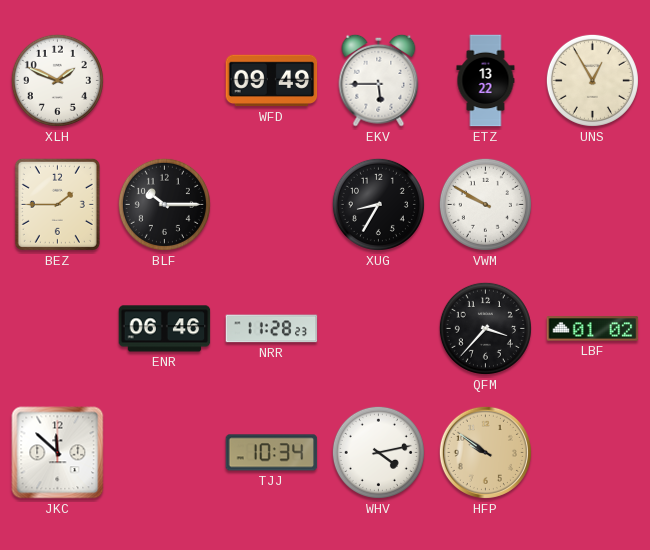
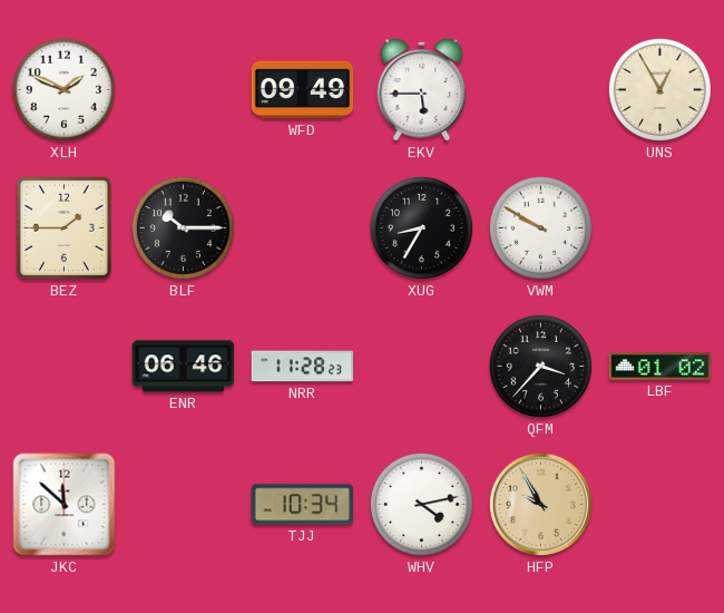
ETZ: 13:22 -> none (486, 81)
HFP: 9:51 -> 9:55 (540, 504)
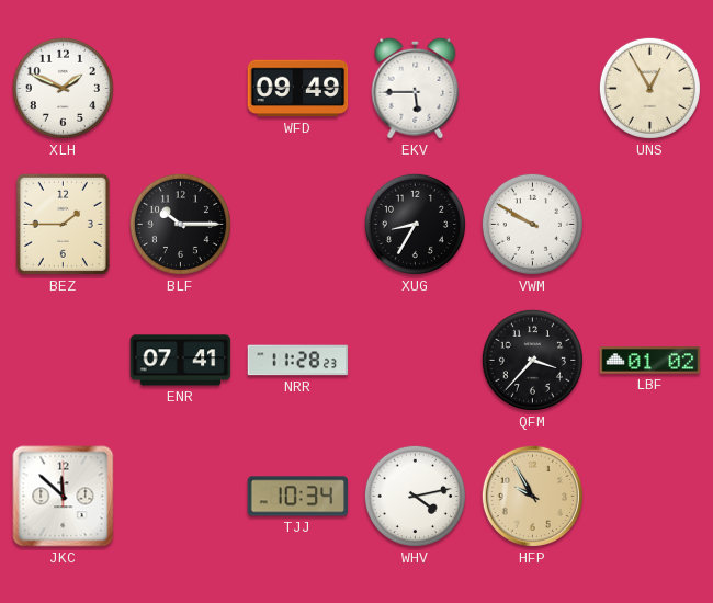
ENR: 06:46 -> 07:41 (181, 361)
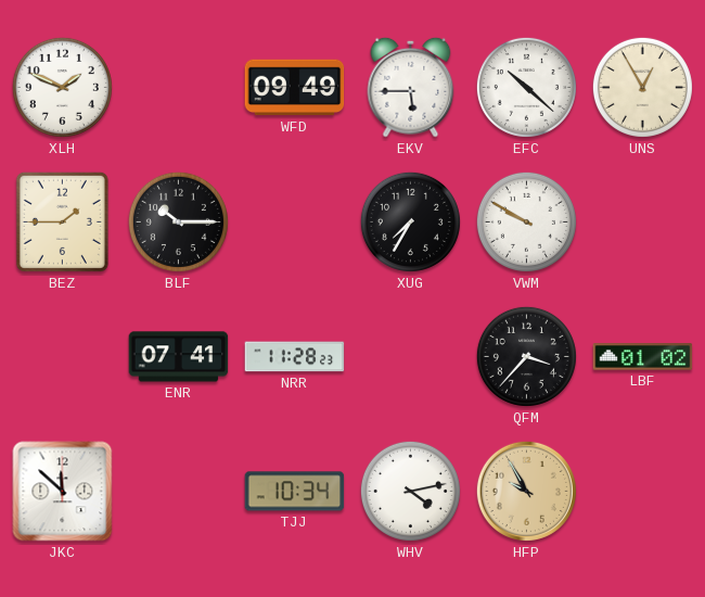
EFC: none -> 10:22 (526, 87)
XUG: 8:35 -> 7:35 (410, 221)
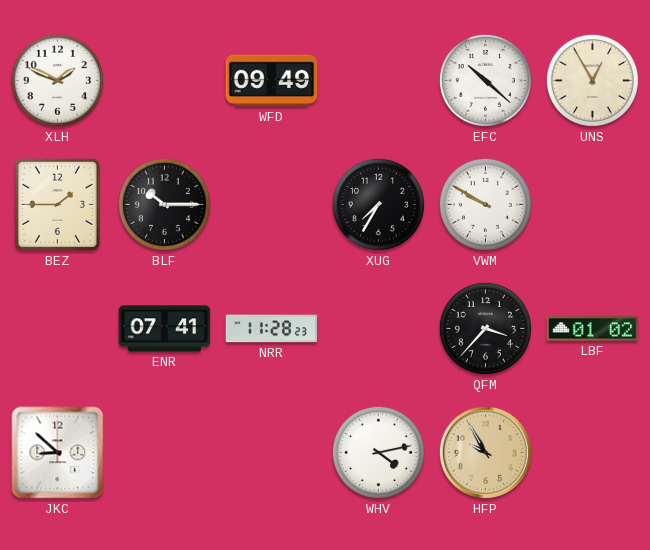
EKV: 5:45 -> none (411, 87)
JKC: 11:52 -> 8:52 (58, 453)
TJJ: 10:34 -> none (295, 492)
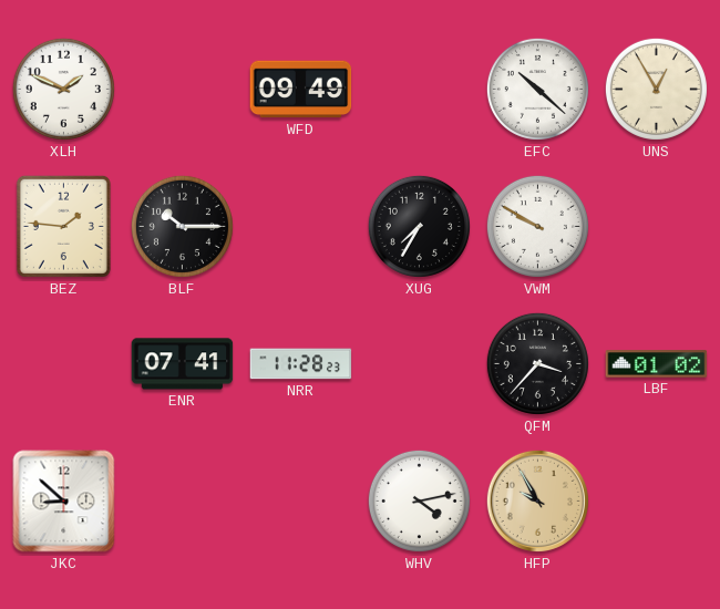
BEZ: 1:45 -> 1:46 (63, 226)
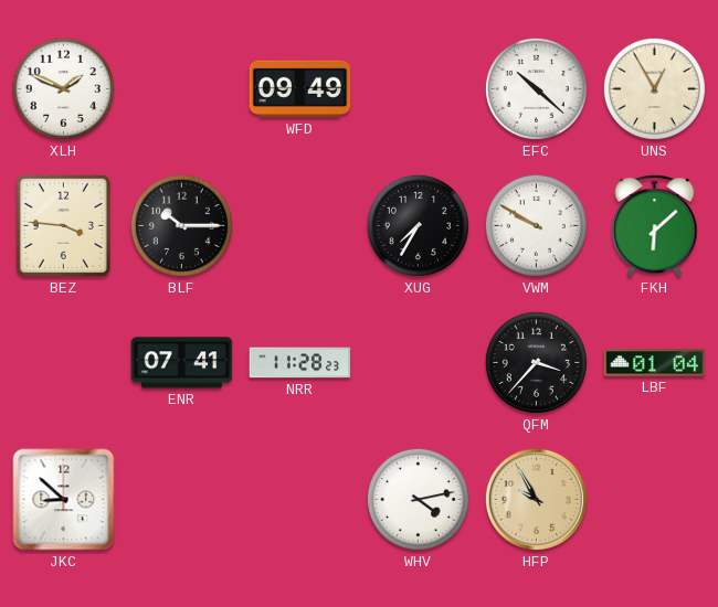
BEZ: 1:46 -> 3:46 (63, 225)
FKH: none -> 6:08 (655, 225)
LBF: 01:02 -> 01:04 (655, 363)
